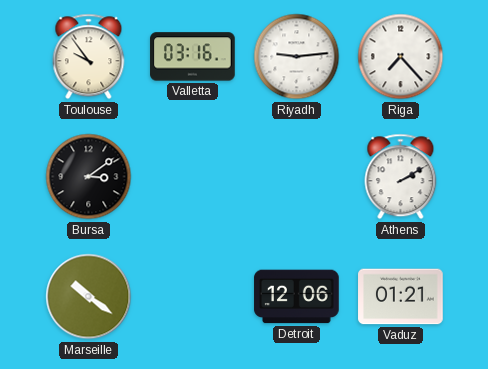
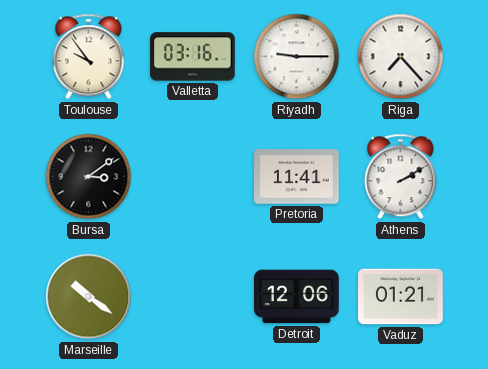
Riyadh: 9:14 -> 9:15 (297, 57)
Pretoria: none -> 11:41 (297, 177)
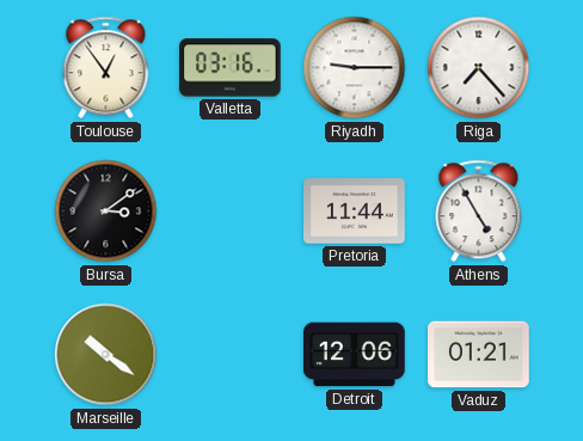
Toulouse: 9:54 -> 12:54 (106, 68)
Pretoria: 11:41 -> 11:44 (355, 212)
Athens: 2:10 -> 4:55 (479, 212)
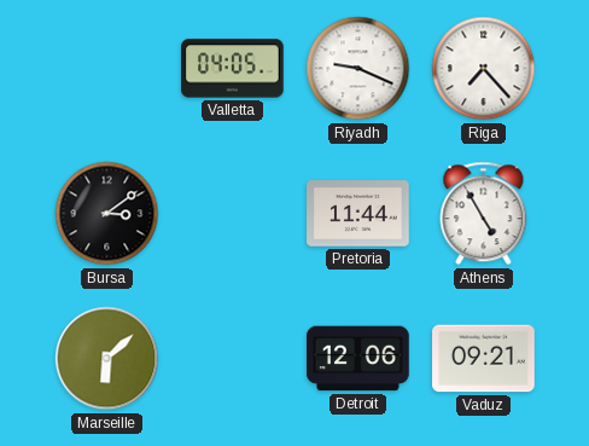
Toulouse: 12:54 -> none (106, 68)
Valletta: 03:16 -> 04:05 (233, 69)
Riyadh: 9:15 -> 9:19 (358, 69)
Marseille: 10:21 -> 6:08 (107, 359)
Vaduz: 01:21 -> 09:21 (484, 359)
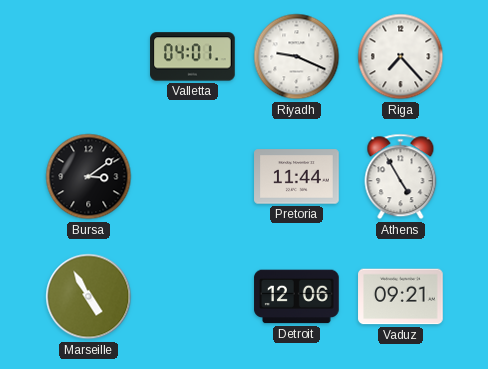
Valletta: 04:05 -> 04:01 (193, 57)
Marseille: 6:08 -> 4:55 (89, 297)
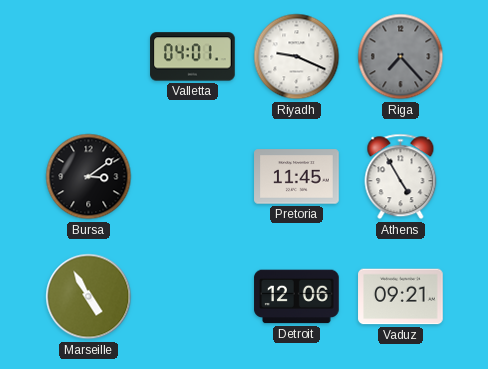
Riga dial: white -> grey (401, 57)
Pretoria: 11:44 -> 11:45 (297, 177)
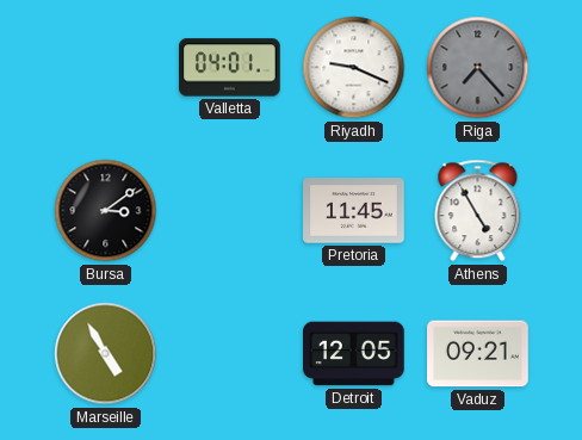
Detroit: 12:06 -> 12:05 (354, 354)
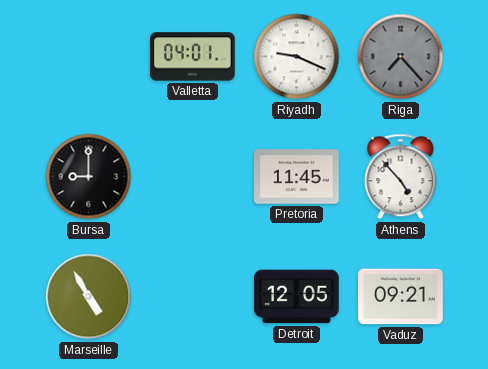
Bursa: 3:09 -> 9:00 (89, 177)
Athens: 4:55 -> 4:53 (401, 177)
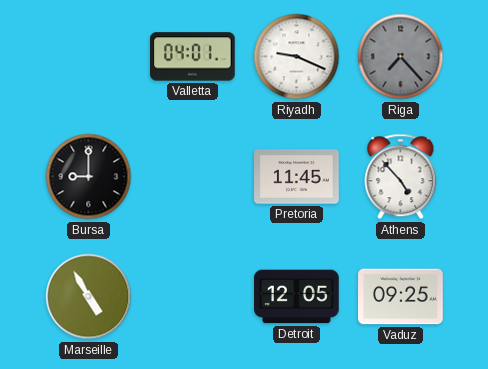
Vaduz: 09:21 -> 09:25 (401, 297)
